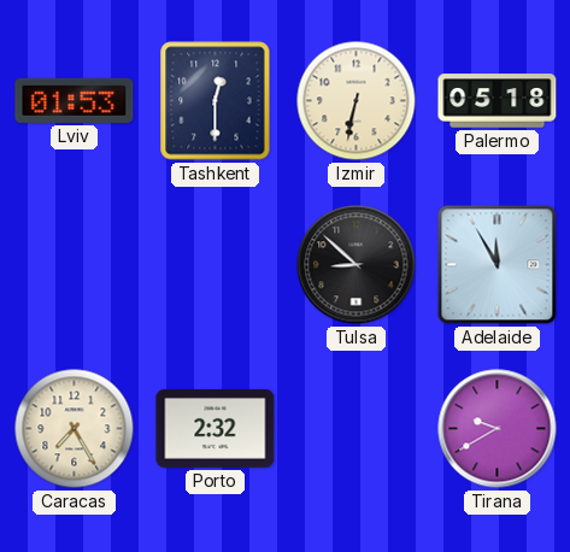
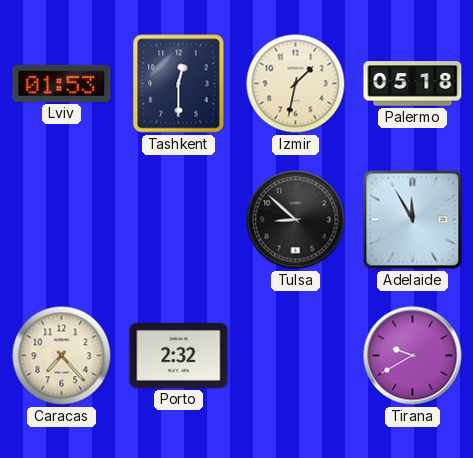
Izmir: 6:32 -> 1:32 (296, 84)
Caracas: 7:25 -> 7:23 (62, 356)
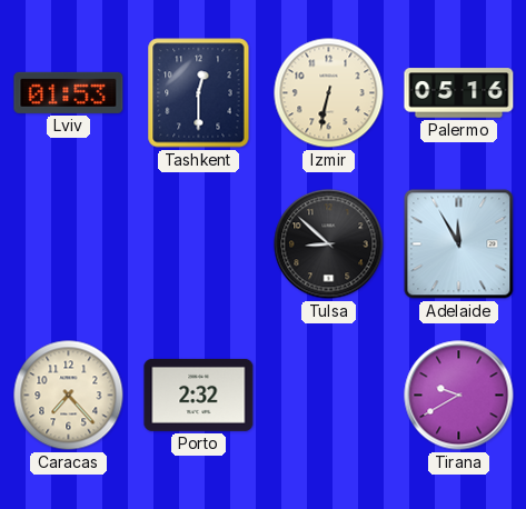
Izmir: 1:32 -> 6:32 (329, 93)
Palermo: 05:18 -> 05:16 (459, 93)
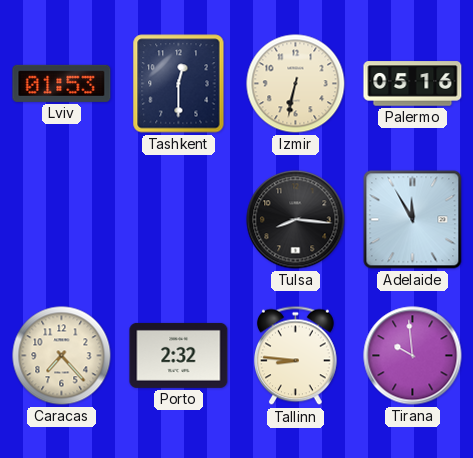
Tulsa: 8:52 -> 8:16 (296, 220)
Tallinn: none -> 8:46 (296, 356)
Tirana: 9:40 -> 9:59 (413, 356)
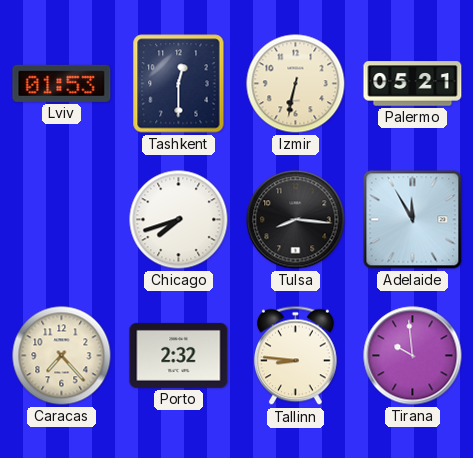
Palermo: 05:16 -> 05:21 (413, 84)
Chicago: none -> 7:42 (179, 220)
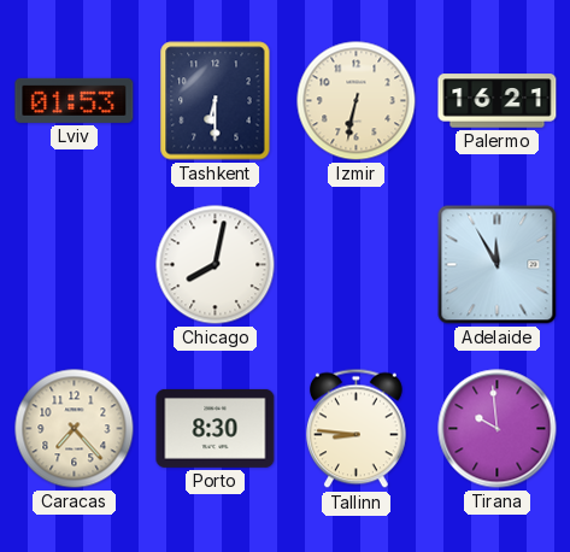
Tashkent: 12:30 -> 6:30 (216, 101)
Palermo: 05:21 -> 16:21 (498, 101)
Chicago: 7:42 -> 8:02 (216, 265)
Tulsa: 8:16 -> none (296, 220)
Porto: 2:32 -> 8:30 (216, 428)
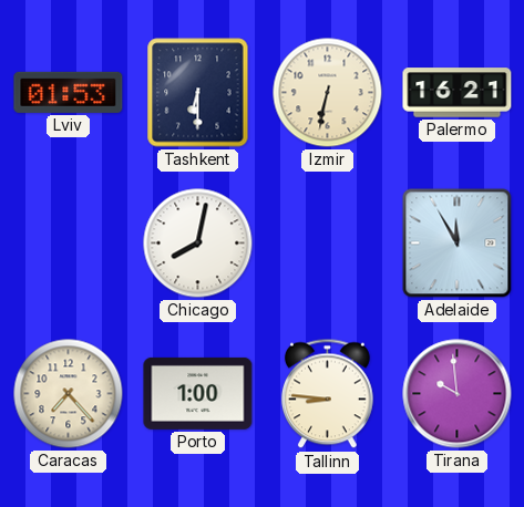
Porto: 8:30 -> 1:00 (198, 393)
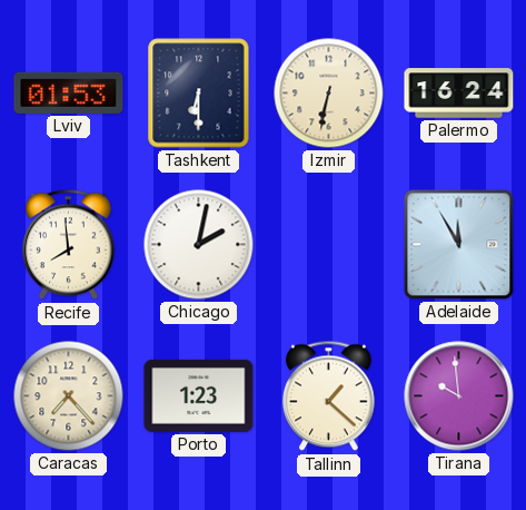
Palermo: 16:21 -> 16:24 (459, 94)
Recife: none -> 7:59 (69, 245)
Chicago: 8:02 -> 2:02 (199, 245)
Porto: 1:00 -> 1:23 (199, 395)
Tallinn: 8:46 -> 1:22 (329, 396)
